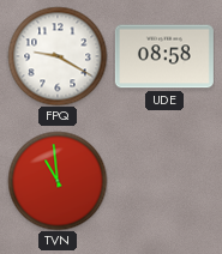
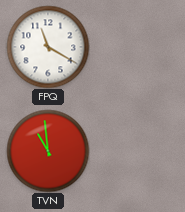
FPQ: 9:20 -> 11:20 (48, 47)
UDE: 08:58 -> none (164, 56)
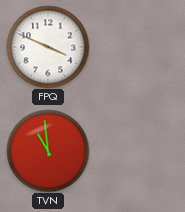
FPQ: 11:20 -> 3:49 (48, 47)
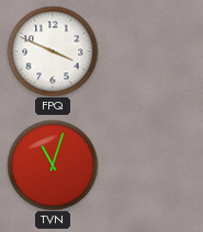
TVN: 10:59 -> 11:03 (53, 165)
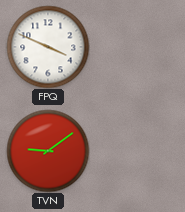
TVN: 11:03 -> 9:09 (48, 151)
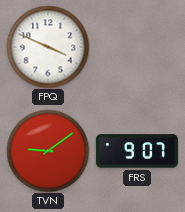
FRS: none -> 9:07 (137, 151)
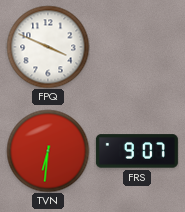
TVN: 9:09 -> 6:31 (48, 151)
